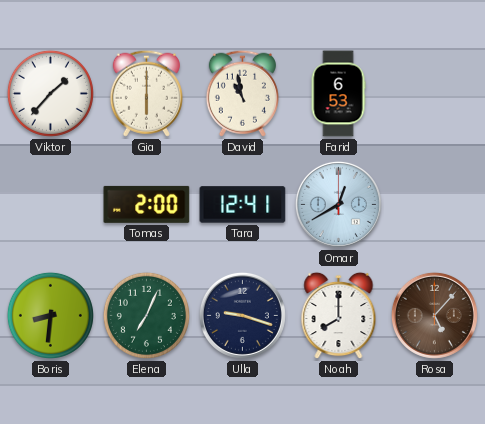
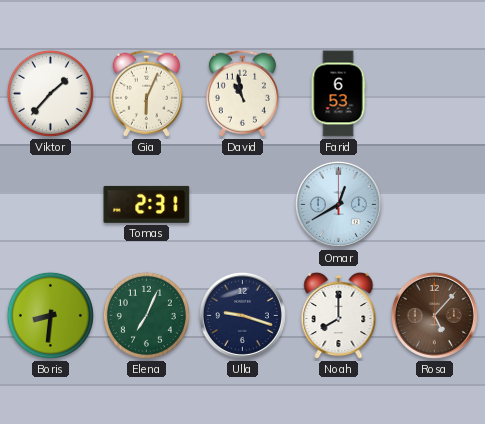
Gia: 6:00 -> 6:04 (146, 93)
Tomas: 2:00 -> 2:31 (147, 204)
Tara: 12:41 -> none (243, 205)
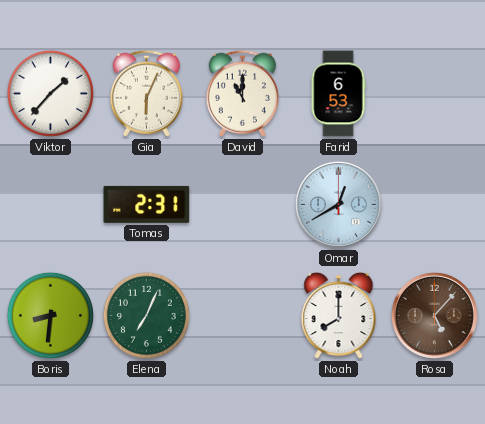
David: 10:58 -> 11:00 (242, 93)
Ulla: 9:18 -> none (242, 315)
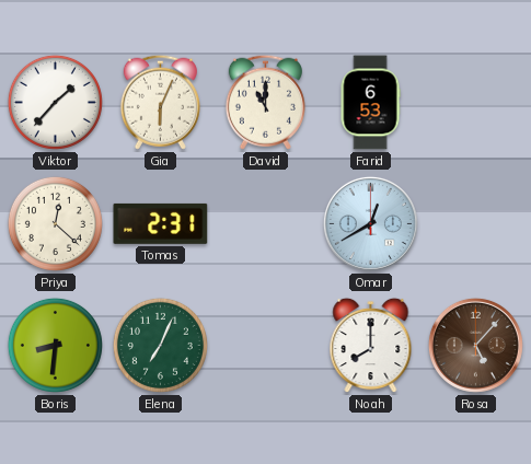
Priya: none -> 12:22 (55, 223)
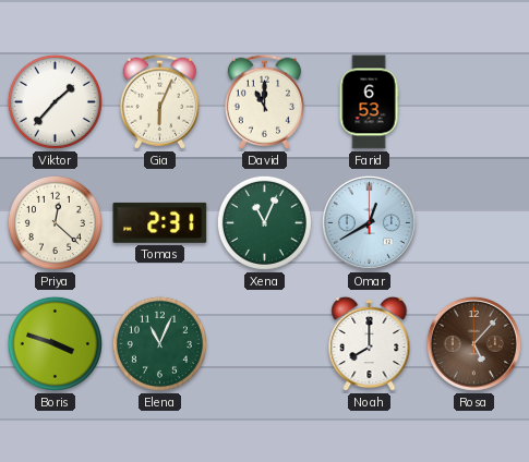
Xena: none -> 11:04 (264, 222)
Boris: 8:31 -> 3:48 (55, 343)
Elena: 7:04 -> 11:04 (159, 343)
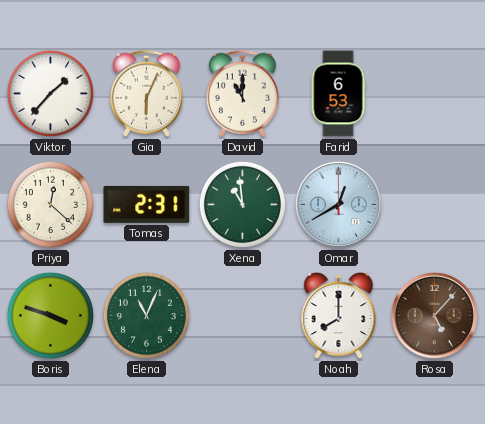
Xena: 11:04 -> 10:59 (242, 204)
